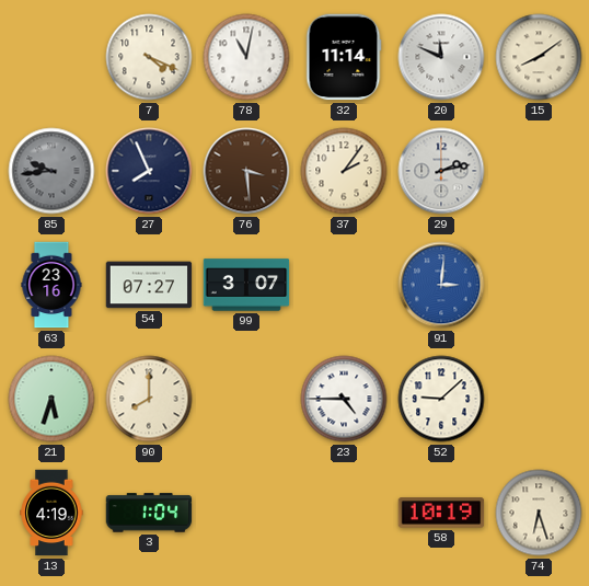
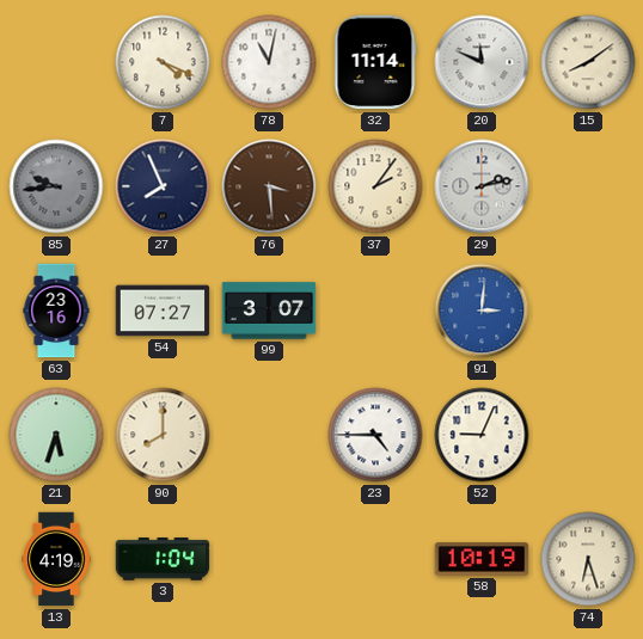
52: 9:08 -> 9:04 (482, 435)
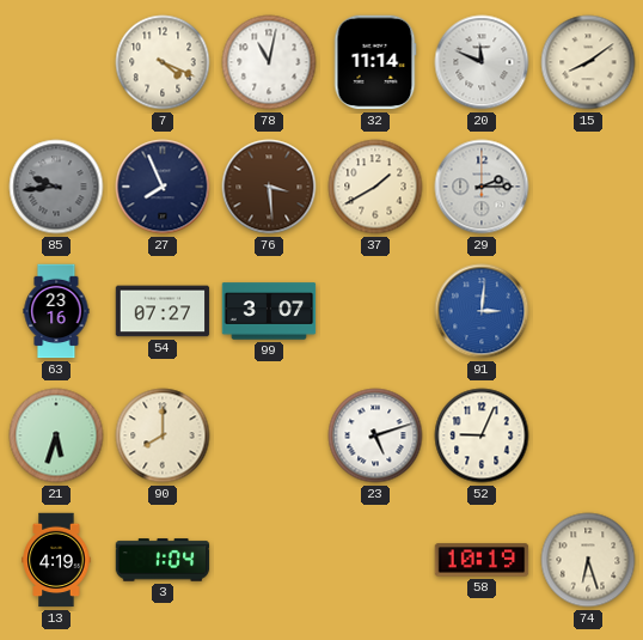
37: 2:06 -> 1:40 (375, 187)
29: 2:13 -> 2:15 (482, 187)
23: 4:45 -> 5:12 (375, 435)
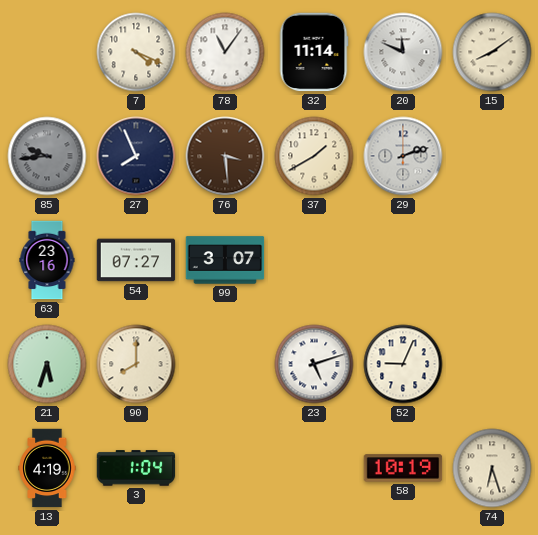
78: 11:02 -> 11:06 (225, 52)
29: 2:15 -> 2:12 (403, 156)
91: 3:01 -> none (482, 311)
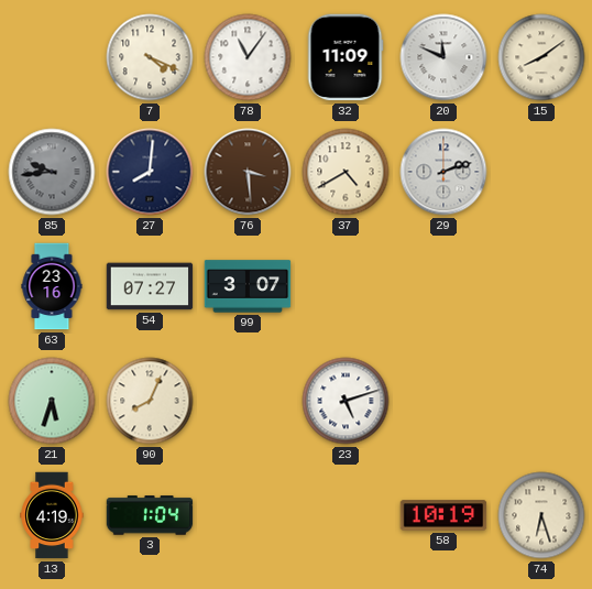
32: 11:14 -> 11:09 (346, 57)
27: 7:56 -> 8:01 (150, 172)
37: 1:40 -> 4:40 (346, 172)
90: 8:00 -> 8:04 (150, 401)
52: 9:04 -> none (403, 364)
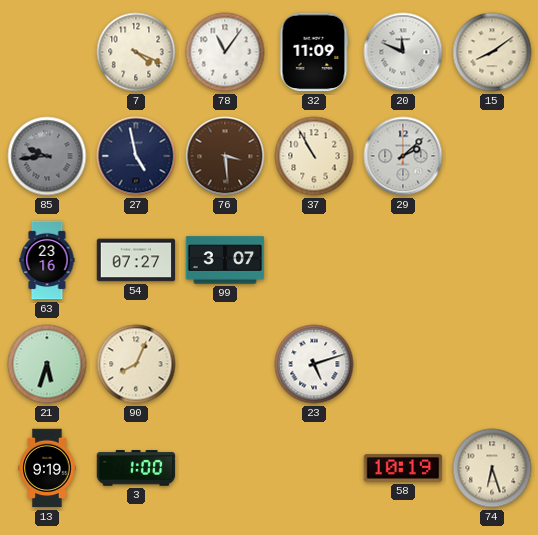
27: 8:01 -> 4:58 (136, 156)
37: 4:40 -> 10:55 (314, 156)
29: 2:12 -> 2:08 (403, 156)
13: 4:19 -> 9:19 (47, 468)
3: 1:04 -> 1:00 (136, 468)
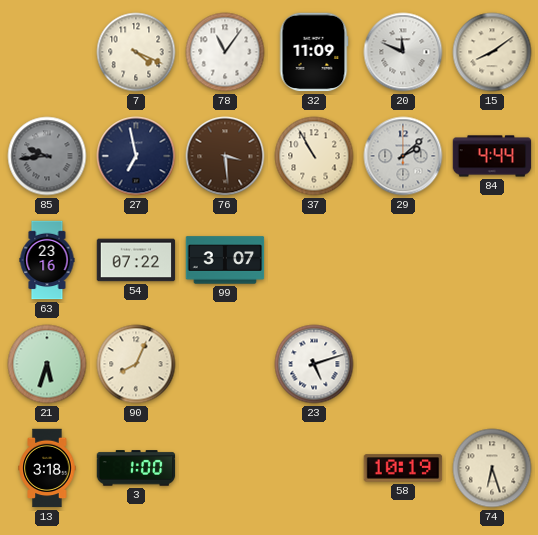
27: 4:58 -> 6:58 (136, 156)
84: none -> 4:44 (492, 156)
54: 07:27 -> 07:22 (136, 260)
13: 9:19 -> 3:18 (47, 468)
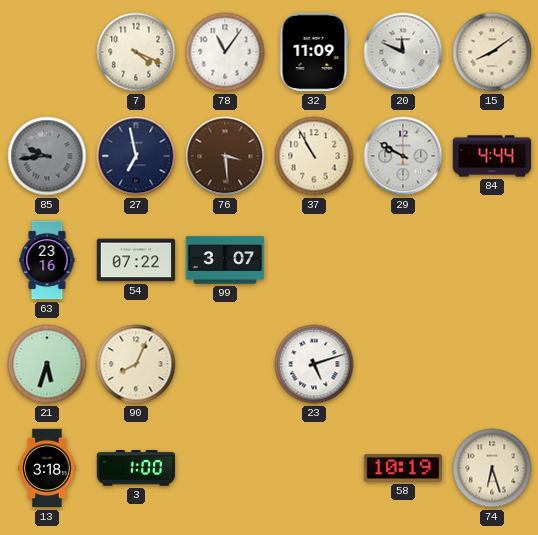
29: 2:08 -> 9:50 (403, 156)
